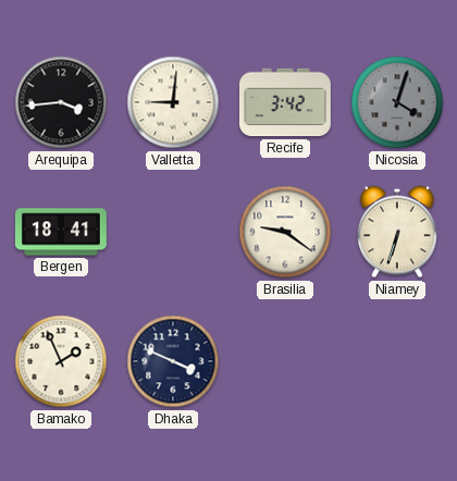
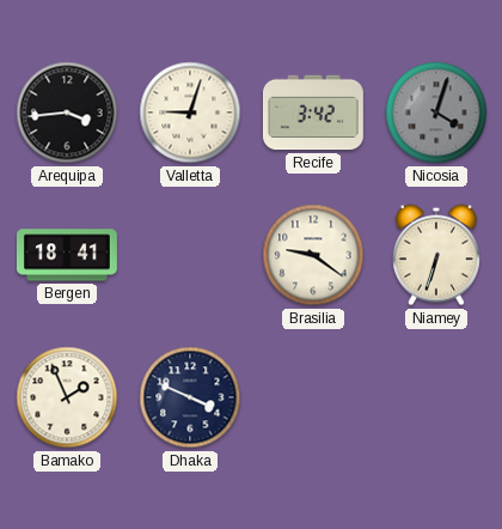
Valletta: 9:01 -> 9:03 (190, 113)
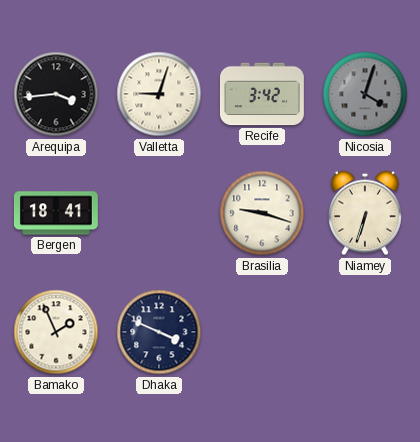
Brasilia: 9:21 -> 9:18 (262, 213)
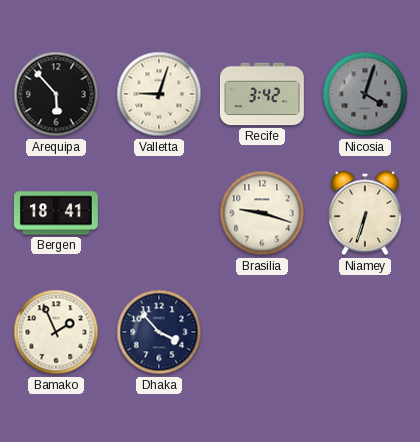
Arequipa: 3:44 -> 5:53 (56, 94)
Dhaka: 3:49 -> 3:53 (159, 332)
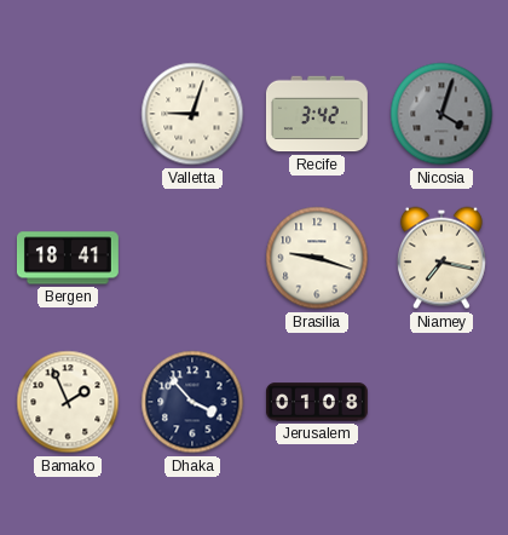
Arequipa: 5:53 -> none (56, 94)
Niamey: 6:33 -> 7:17 (441, 258)
Jerusalem: none -> 01:08 (317, 402)
